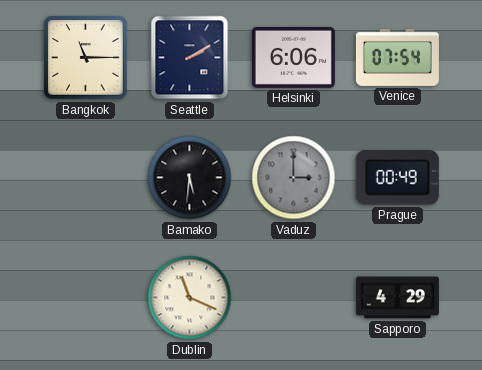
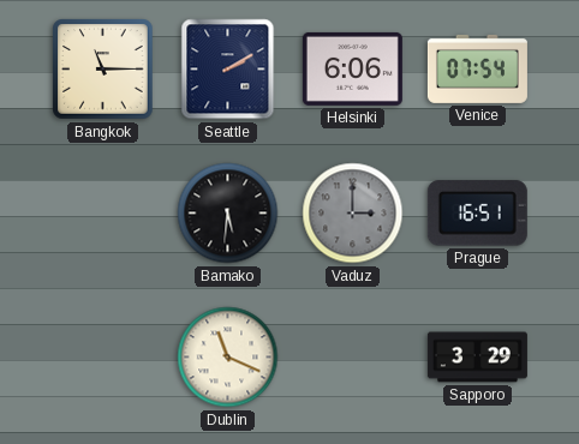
Prague: 00:49 -> 16:51 (477, 214)
Sapporo: 4:29 -> 3:29 (477, 358)
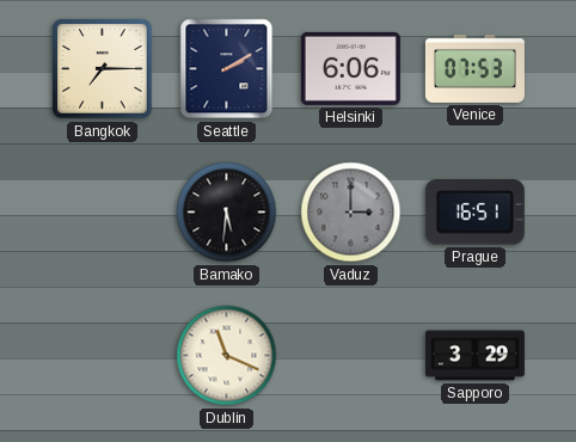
Bangkok: 11:15 -> 7:15 (103, 69)
Venice: 07:54 -> 07:53 (474, 68)
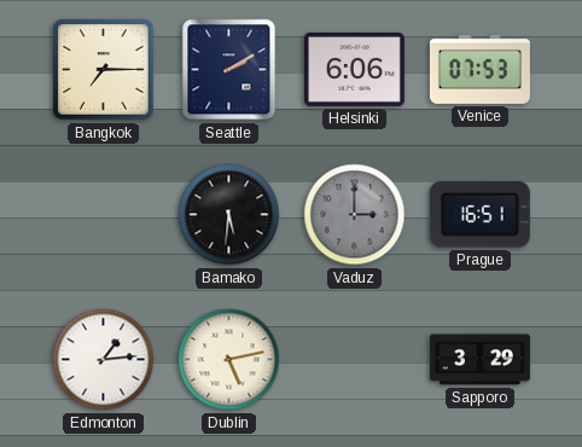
Edmonton: none -> 1:14 (104, 360)
Dublin: 11:19 -> 5:13 (229, 360)
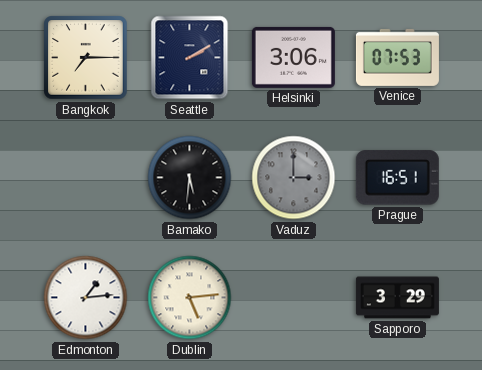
Helsinki: 6:06 -> 3:06 (293, 57)
Dublin: 5:13 -> 5:14 (190, 298)
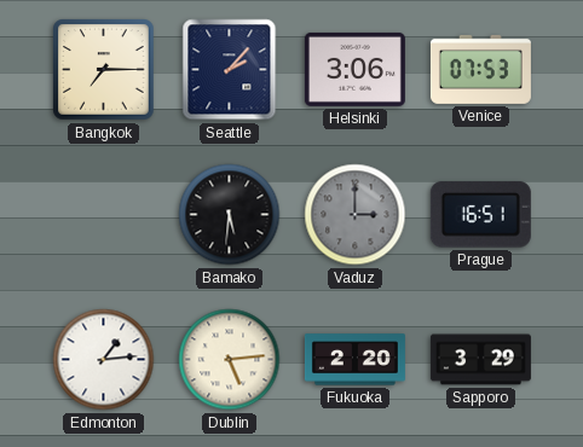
Seattle: 2:10 -> 2:07 (230, 70)
Fukuoka: none -> 2:20 (354, 360)
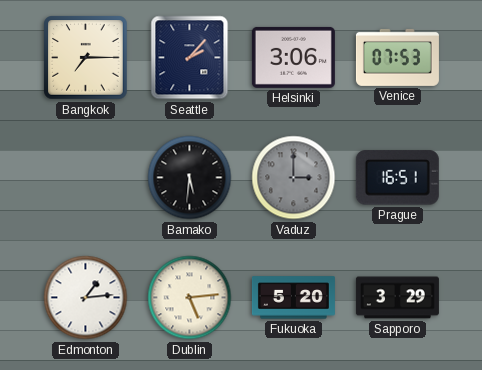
Fukuoka: 2:20 -> 5:20 (293, 298)
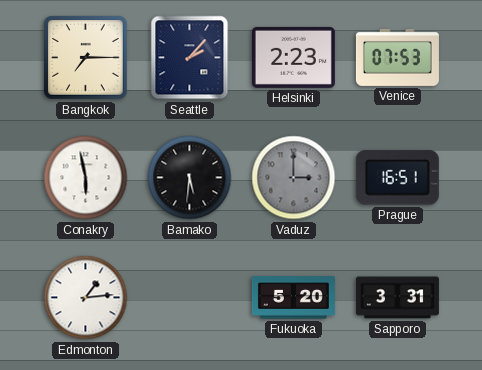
Helsinki: 3:06 -> 2:23 (293, 57)
Conakry: none -> 5:58 (86, 178)
Dublin: 5:14 -> none (190, 298)
Sapporo: 3:29 -> 3:31 (397, 298)
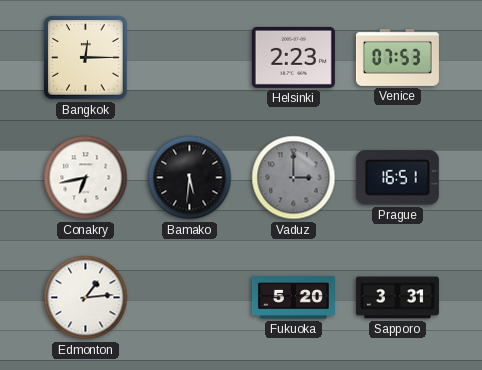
Bangkok: 7:15 -> 12:15 (86, 58)
Seattle: 2:07 -> none (190, 58)
Conakry: 5:58 -> 6:43 (86, 178)
